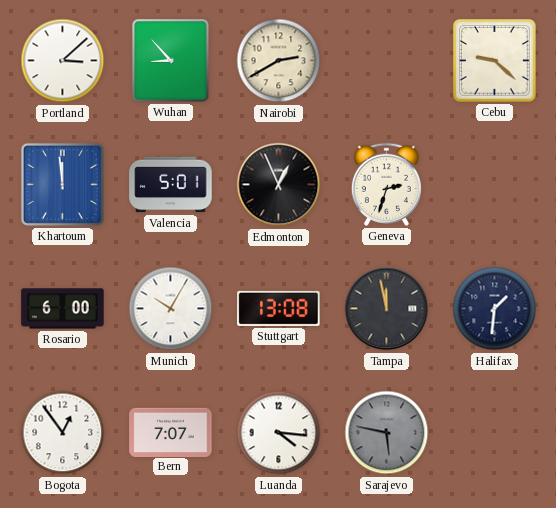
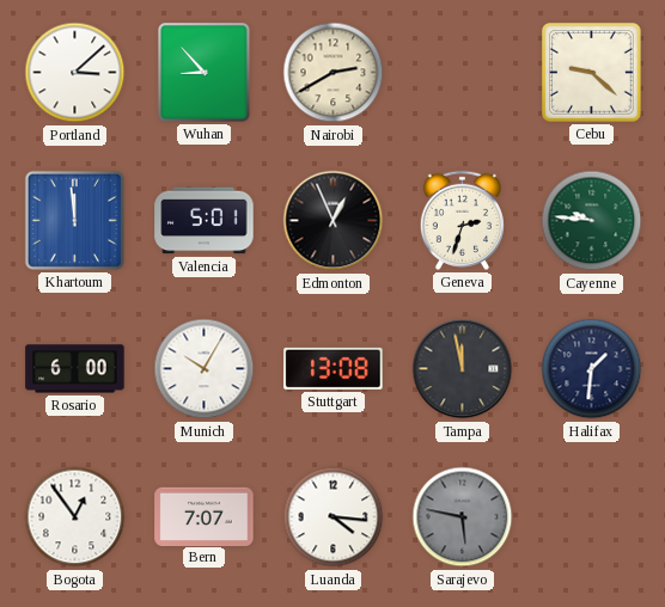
Cayenne: none -> 9:46 (592, 221)
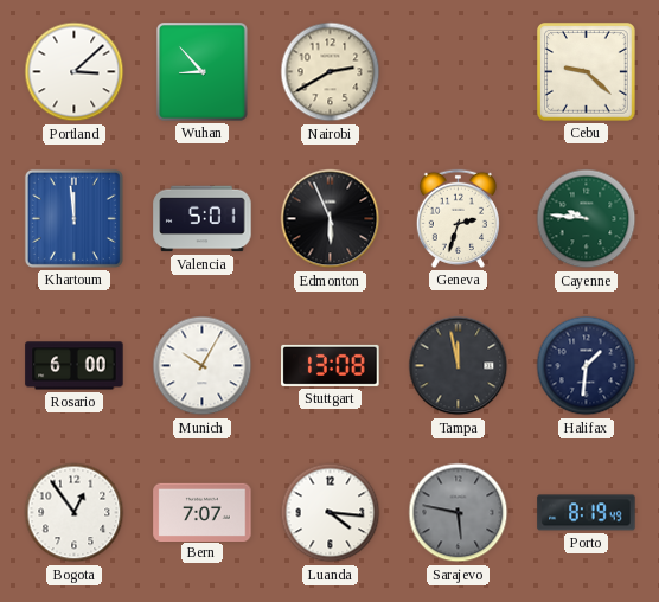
Edmonton: 12:56 -> 5:56 (331, 219)
Porto: none -> 8:19 (587, 513)
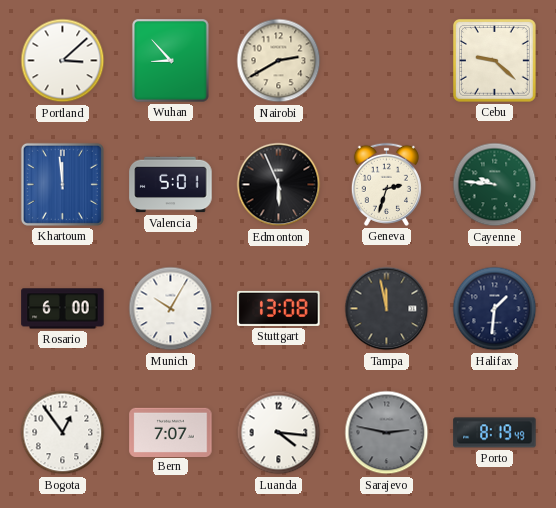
Sarajevo: 5:47 -> 2:47 (387, 433)
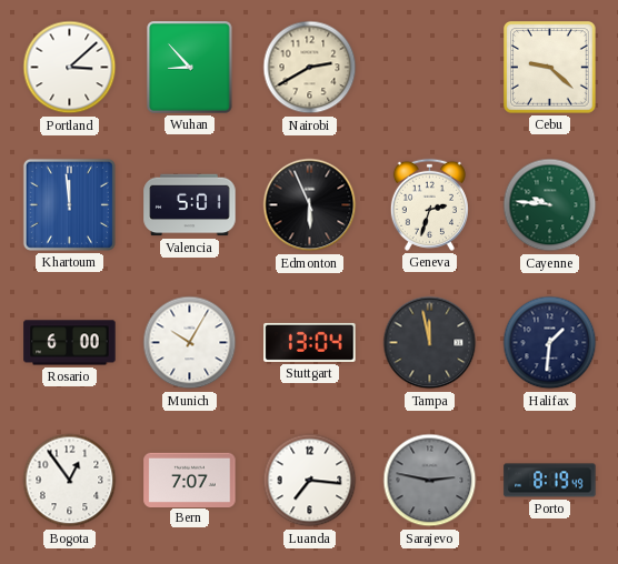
Stuttgart: 13:08 -> 13:04 (310, 342)
Luanda: 4:16 -> 7:16 (310, 481)
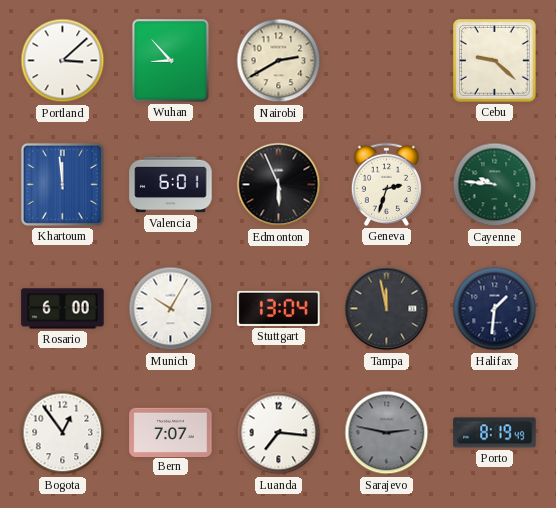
Valencia: 5:01 -> 6:01 (171, 185)
